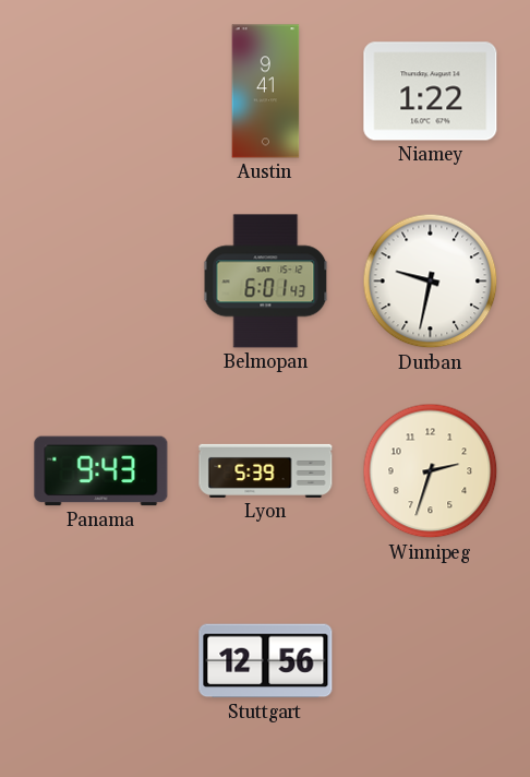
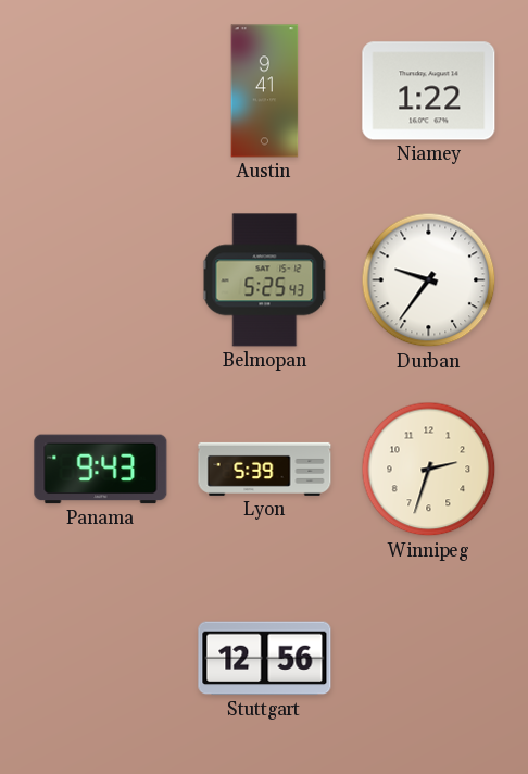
Belmopan: 6:01 -> 5:25 (265, 280)
Durban: 9:32 -> 9:36 (429, 280)
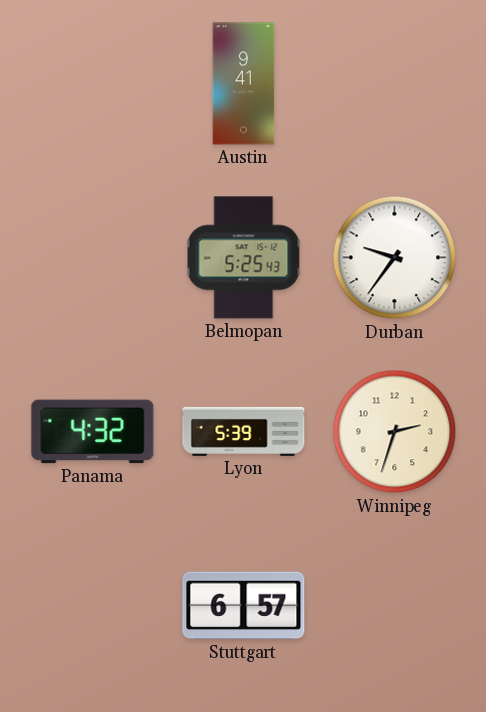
Niamey: 1:22 -> none (429, 91)
Panama: 9:43 -> 4:32 (93, 432)
Stuttgart: 12:56 -> 6:57 (244, 606)
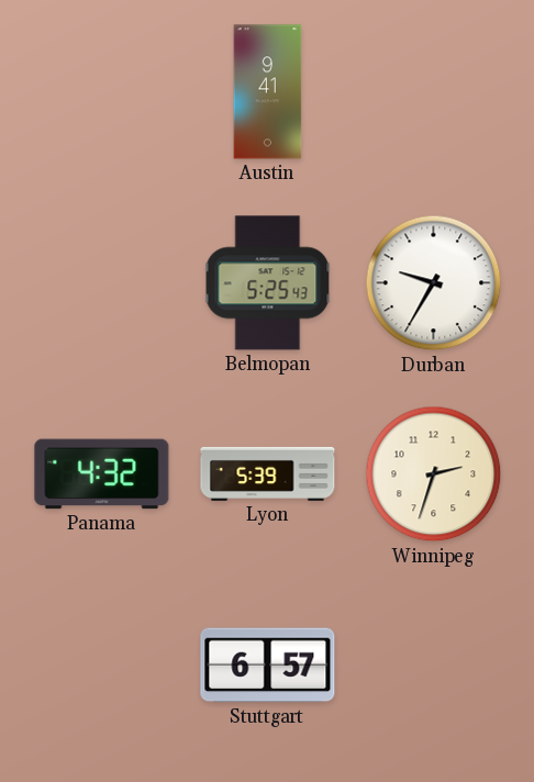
Durban: 9:36 -> 9:35 (434, 283)
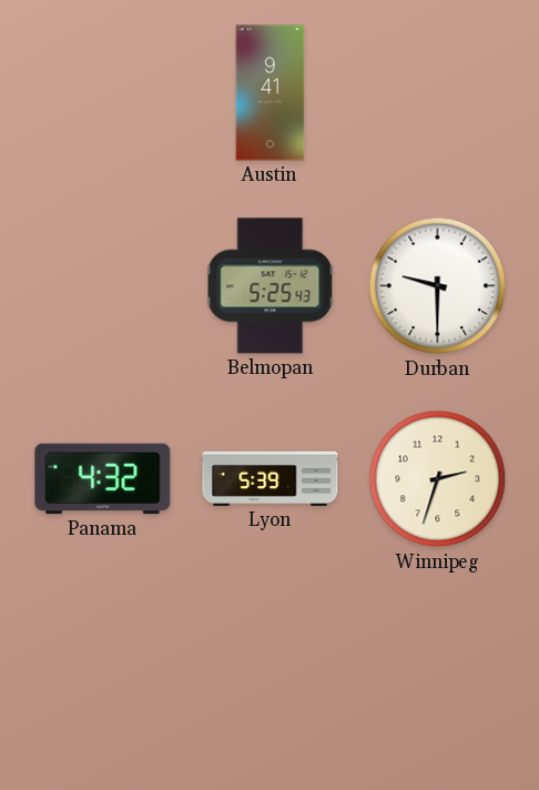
Durban: 9:35 -> 9:30 (438, 286)
Stuttgart: 6:57 -> none (268, 666)
